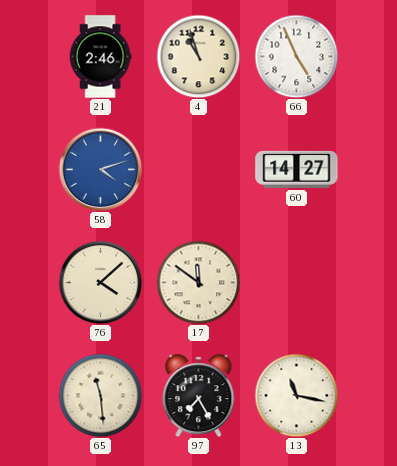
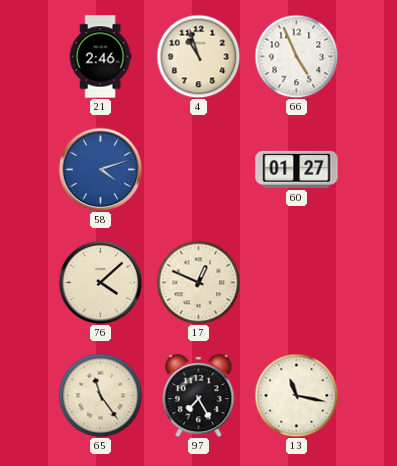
60: 14:27 -> 01:27 (297, 169)
17: 11:51 -> 12:49 (198, 282)
65: 11:29 -> 11:24 (100, 395)
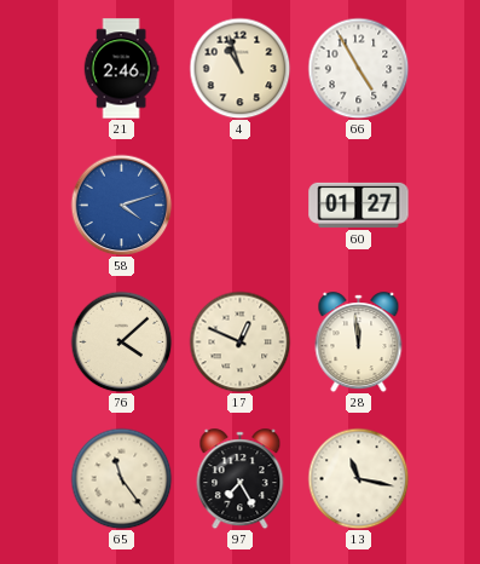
66: 4:56 -> 4:55 (358, 68)
28: none -> 11:59 (359, 343)
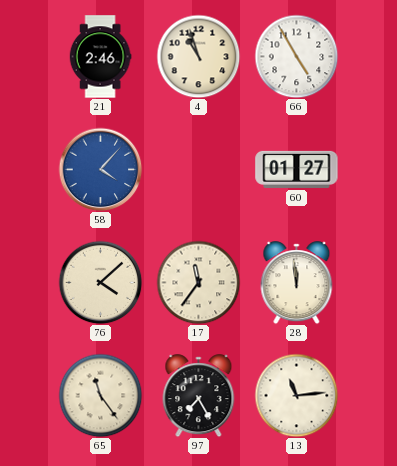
58: 4:12 -> 4:07 (100, 169)
17: 12:49 -> 11:36 (198, 282)
13: 11:17 -> 11:14 (296, 395)
